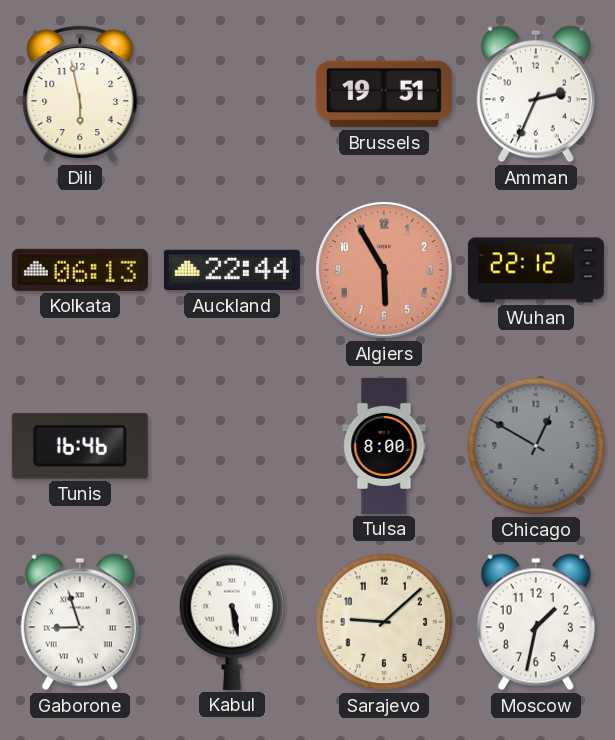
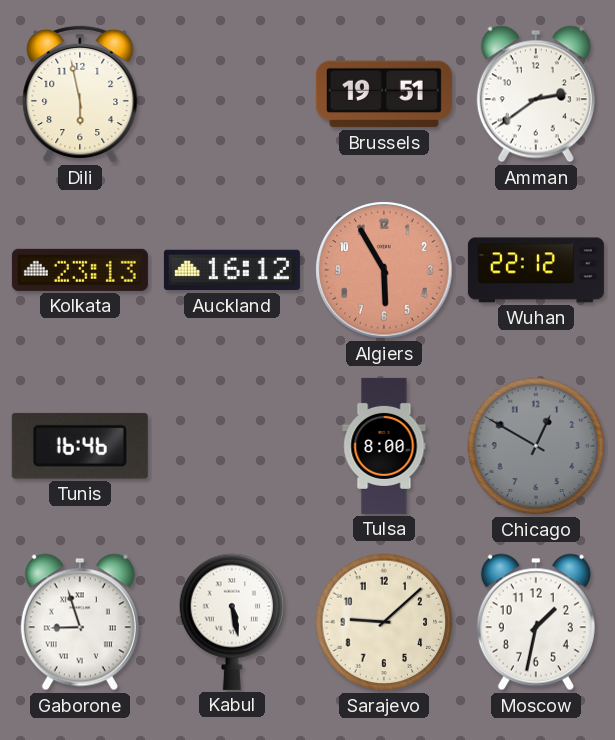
Amman: 2:34 -> 2:39 (536, 94)
Kolkata: 06:13 -> 23:13 (80, 270)
Auckland: 22:44 -> 16:12 (232, 270)
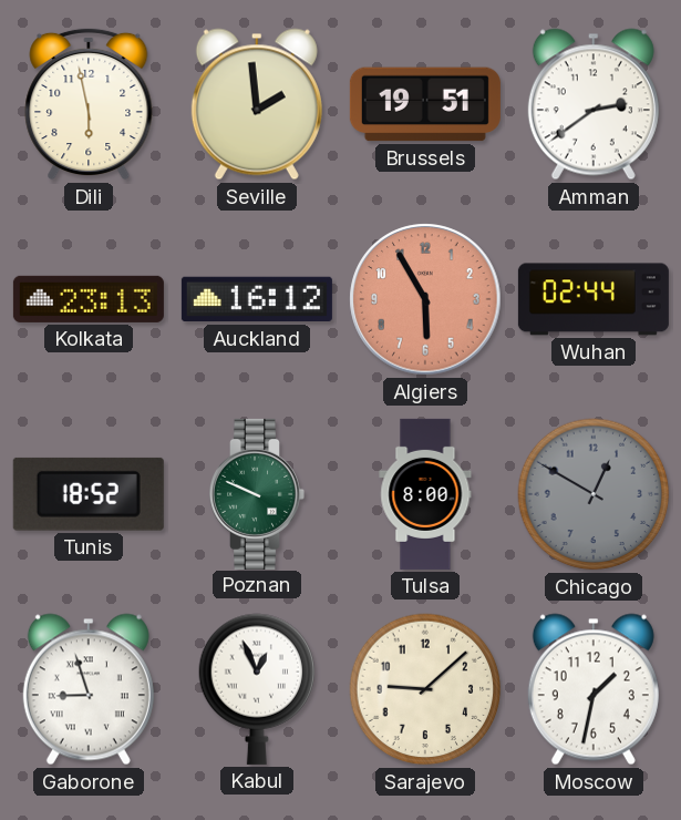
Seville: none -> 1:59 (257, 104)
Wuhan: 22:12 -> 02:44 (594, 299)
Tunis: 16:46 -> 18:52 (89, 494)
Poznan: none -> 9:49 (257, 494)
Kabul: 5:28 -> 12:56 (257, 689)
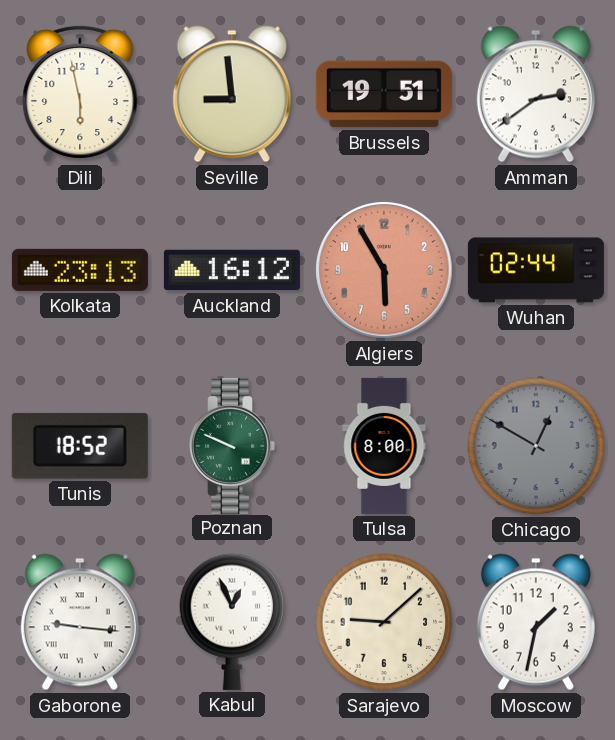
Seville: 1:59 -> 8:59 (232, 94)
Gaborone: 8:57 -> 9:16 (80, 622)
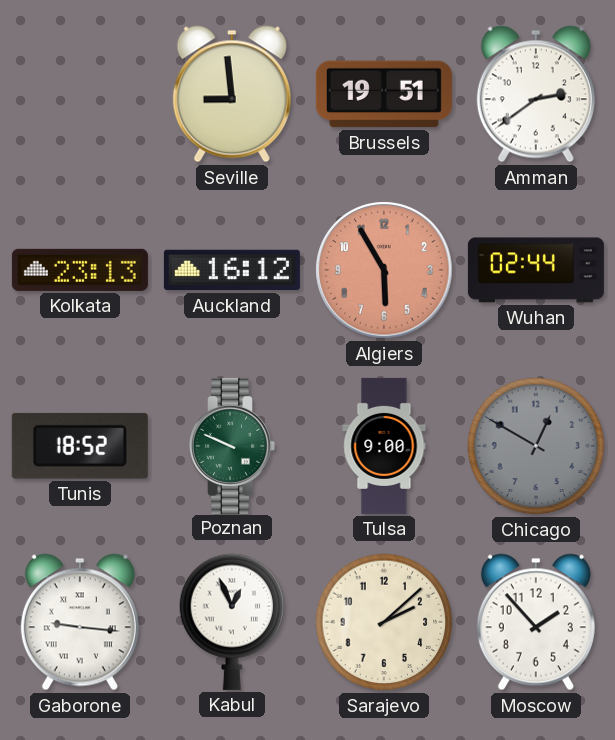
Dili: 5:58 -> none (80, 94)
Tulsa: 8:00 -> 9:00 (384, 446)
Sarajevo: 9:08 -> 2:08 (384, 622)
Moscow: 1:32 -> 1:53 (536, 622)
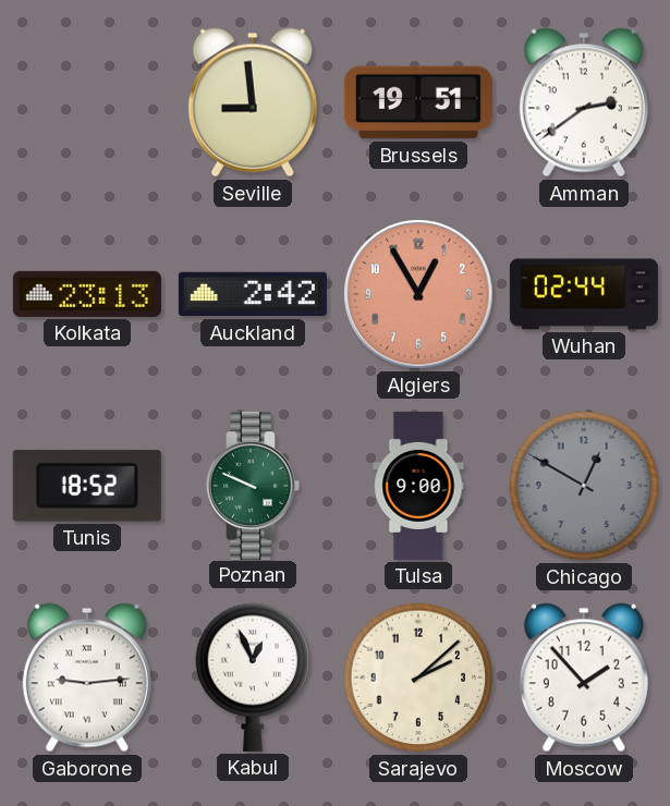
Auckland: 16:12 -> 2:42 (253, 294)
Algiers: 5:55 -> 12:55 (418, 294)
Gaborone: 9:16 -> 9:14 (87, 677)
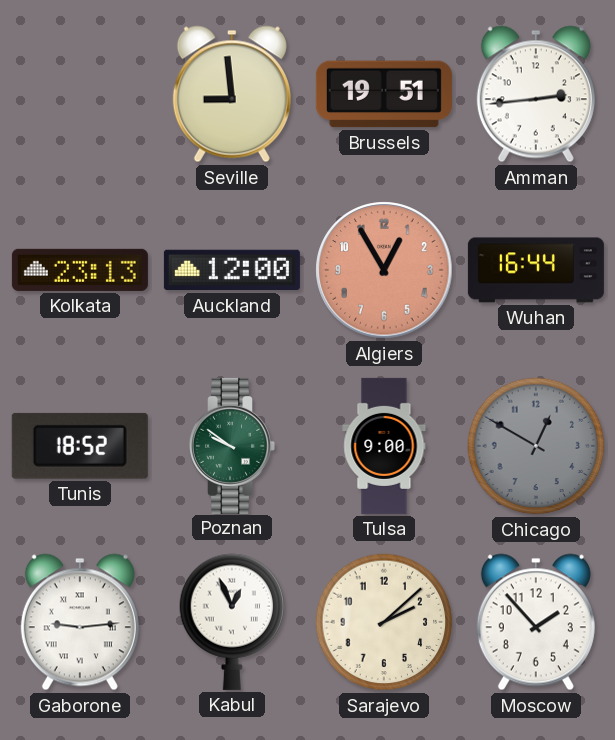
Amman: 2:39 -> 2:44 (536, 94)
Auckland: 2:42 -> 12:00 (232, 270)
Wuhan: 02:44 -> 16:44 (536, 270)
Poznan: 9:49 -> 9:51 (232, 446)
